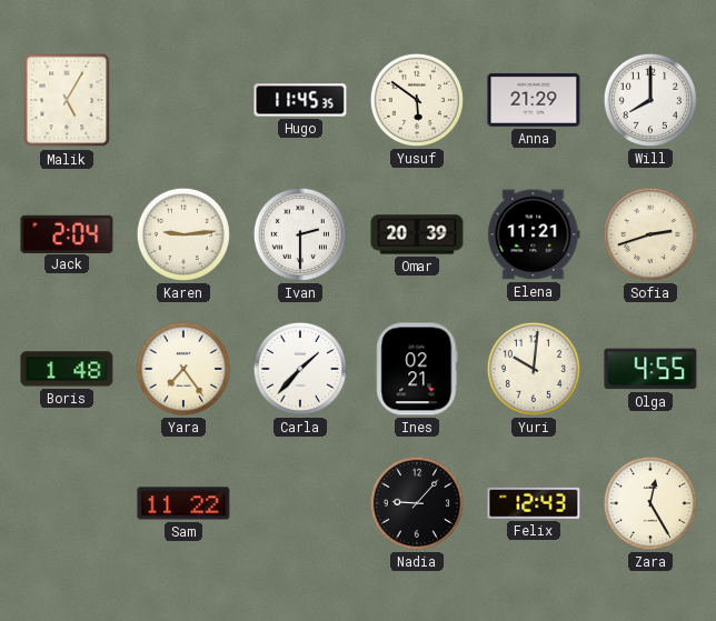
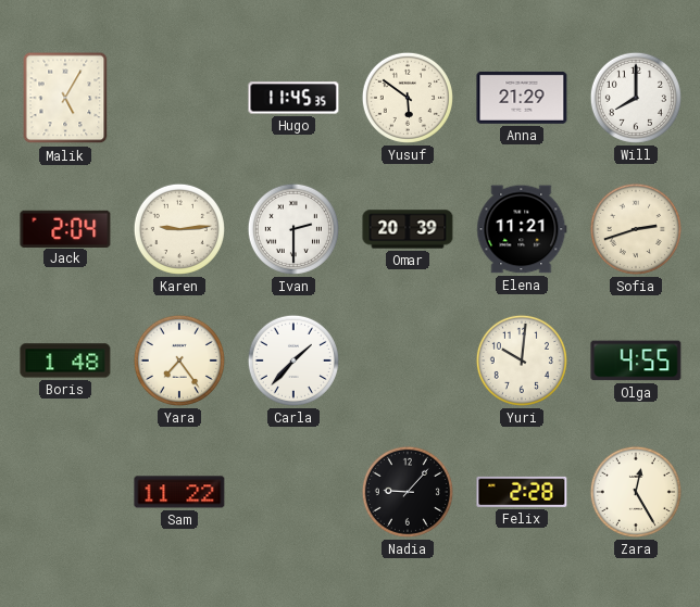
Ines: 02:21 -> none (417, 369)
Felix: 12:43 -> 2:28 (522, 492)
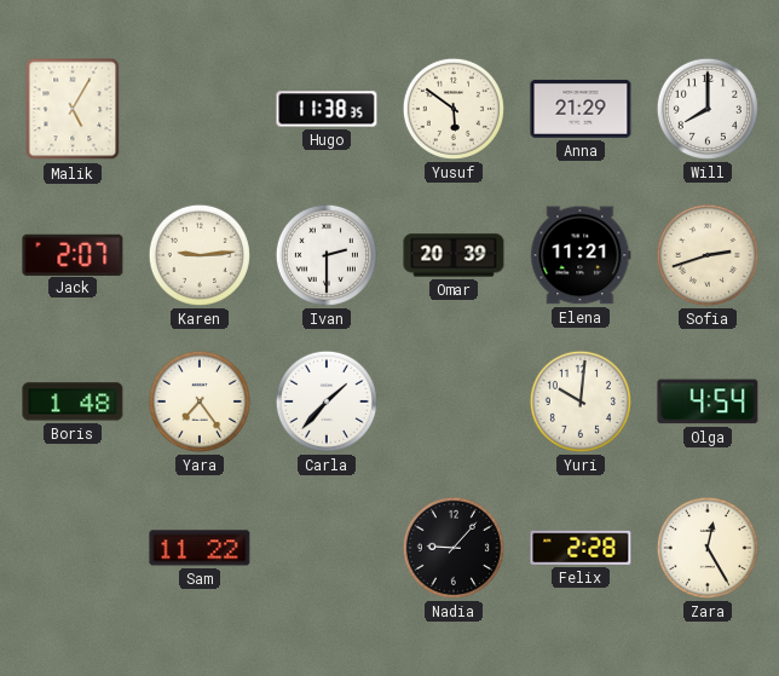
Hugo: 11:45 -> 11:38 (327, 109)
Jack: 2:04 -> 2:07 (73, 254)
Olga: 4:55 -> 4:54 (708, 401)
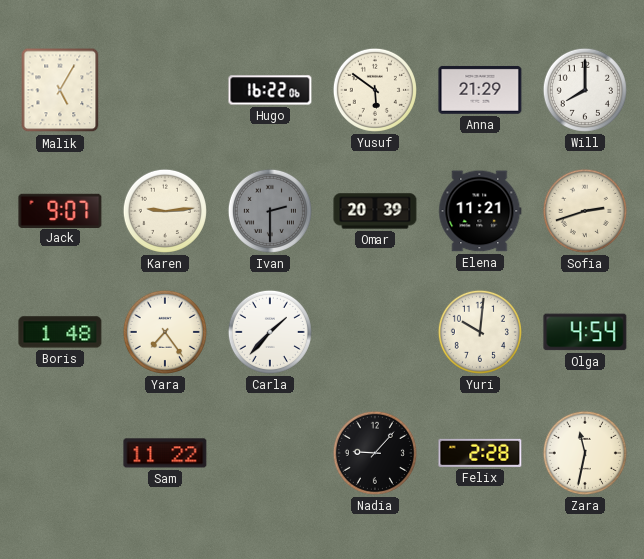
Hugo: 11:38 -> 16:22 (270, 90)
Jack: 2:07 -> 9:07 (60, 210)
Ivan dial: white -> grey (270, 211)
Zara: 12:25 -> 11:32 (585, 453)
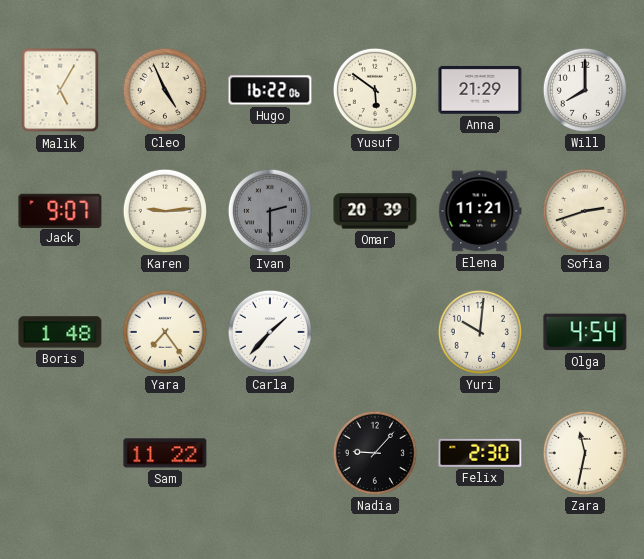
Cleo: none -> 4:56 (165, 90)
Felix: 2:28 -> 2:30 (480, 453)
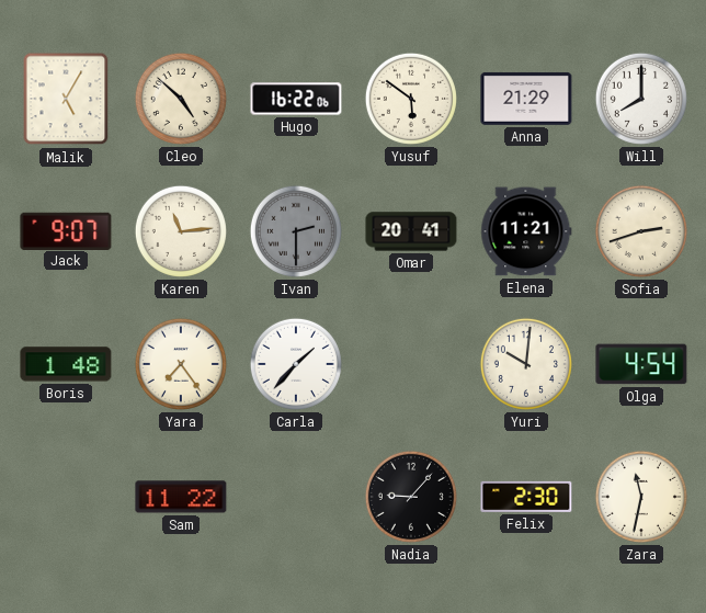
Cleo: 4:56 -> 4:52 (181, 99)
Karen: 9:14 -> 11:14 (181, 231)
Omar: 20:39 -> 20:41 (411, 231)
